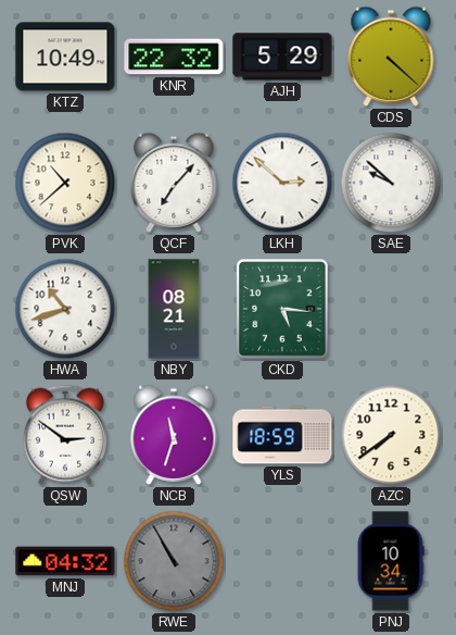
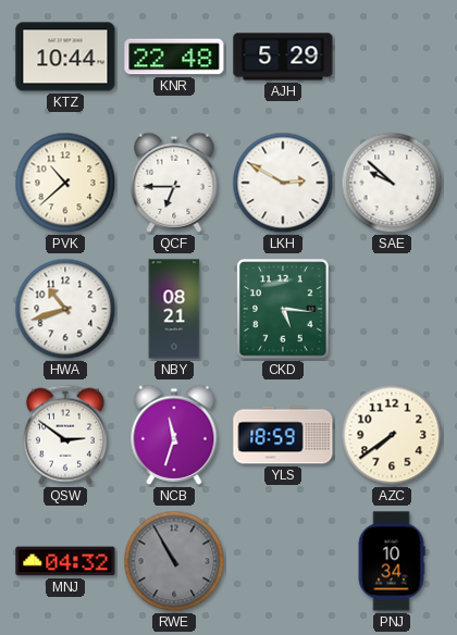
KTZ: 10:49 -> 10:44 (65, 57)
KNR: 22:32 -> 22:48 (174, 57)
CDS: 4:22 -> none (391, 57)
QCF: 7:07 -> 6:45 (174, 183)
LKH: 2:52 -> 2:50 (283, 183)
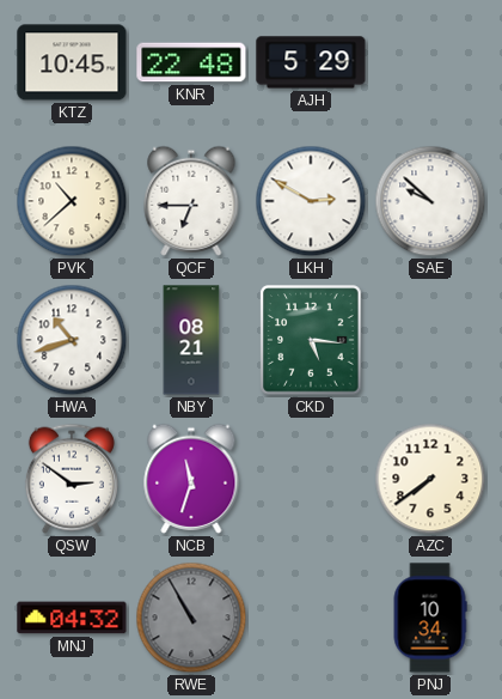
KTZ: 10:44 -> 10:45 (72, 62)
YLS: 18:59 -> none (283, 435)
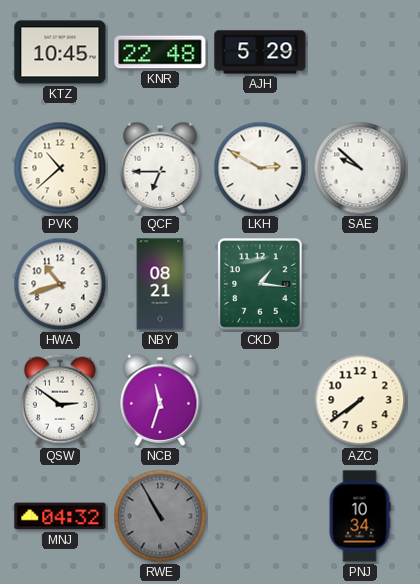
CKD: 5:16 -> 1:16 (260, 284)
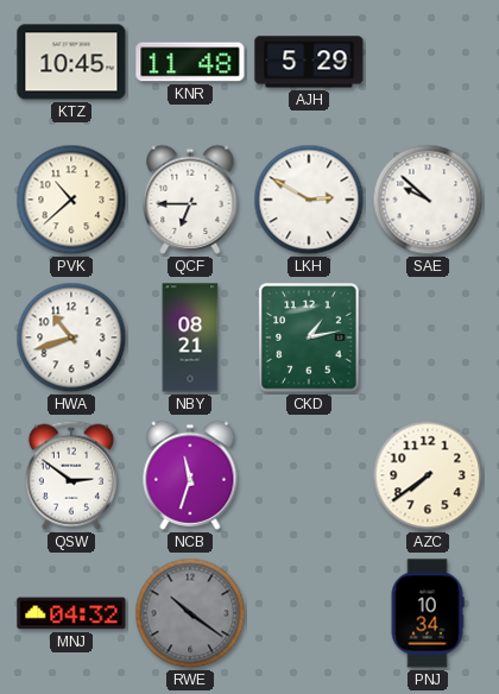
KNR: 22:48 -> 11:48 (190, 62)
CKD: 1:16 -> 1:13 (309, 337)
RWE: 10:55 -> 10:21 (190, 613)
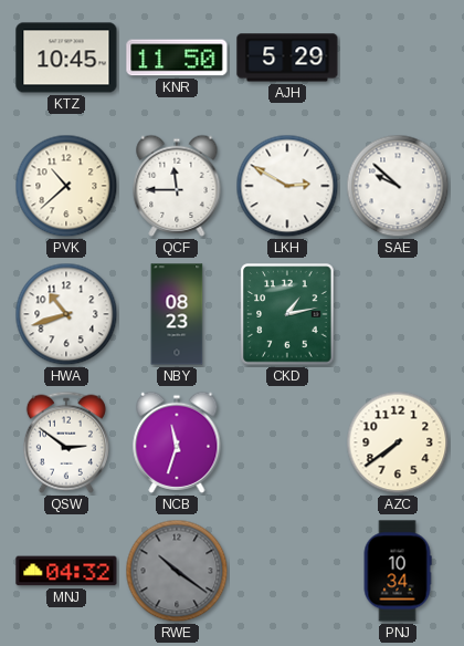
KNR: 11:48 -> 11:50 (177, 58)
QCF: 6:45 -> 11:45 (177, 186)
NBY: 08:21 -> 08:23 (177, 314)
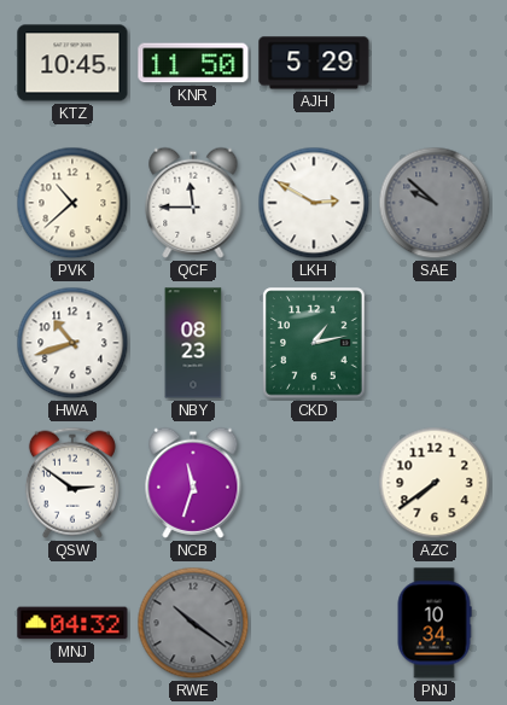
SAE dial: white -> grey (435, 203)
